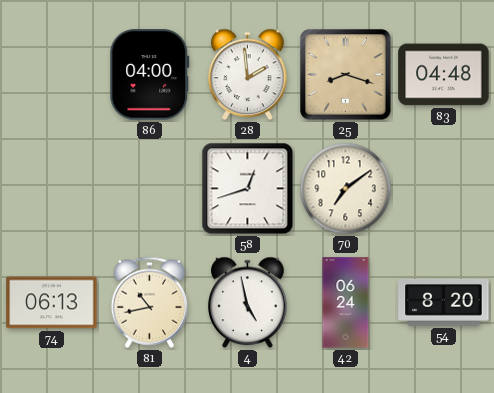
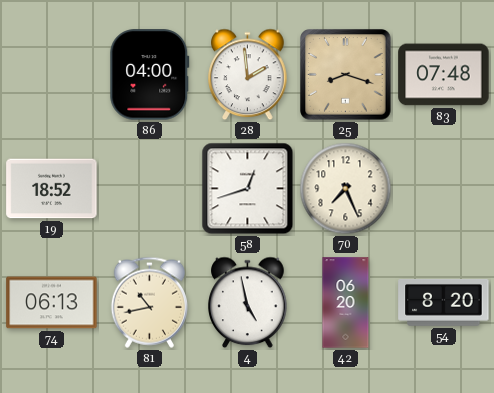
83: 04:48 -> 07:48 (444, 75)
19: none -> 18:52 (52, 189)
70: 7:09 -> 7:26 (346, 189)
42: 06:24 -> 06:20 (346, 303)
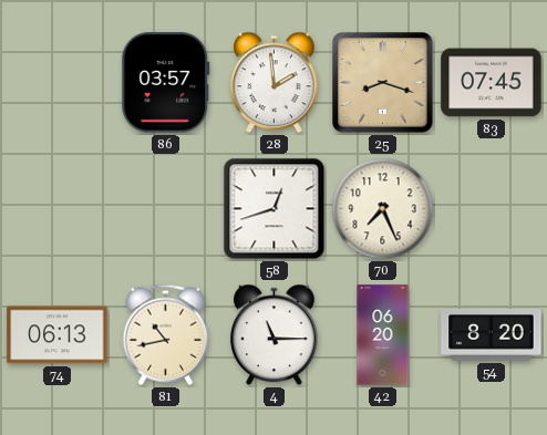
86: 04:00 -> 03:57 (166, 83)
83: 07:48 -> 07:45 (492, 83)
19: 18:52 -> none (52, 189)
4: 4:58 -> 11:15 (275, 335)
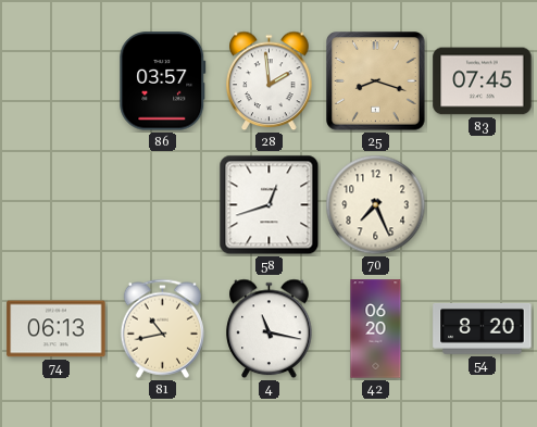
4: 11:15 -> 11:17 (270, 329)
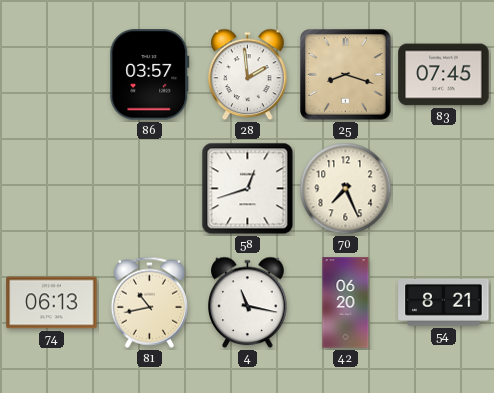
54: 8:20 -> 8:21 (444, 302)
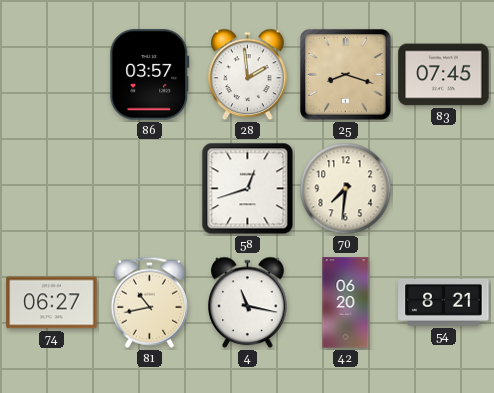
70: 7:26 -> 7:31 (346, 189)
74: 06:13 -> 06:27 (52, 303)
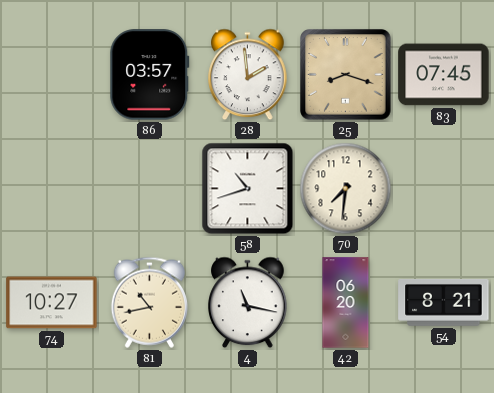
58: 12:42 -> 10:42 (248, 189)
74: 06:27 -> 10:27 (52, 303)
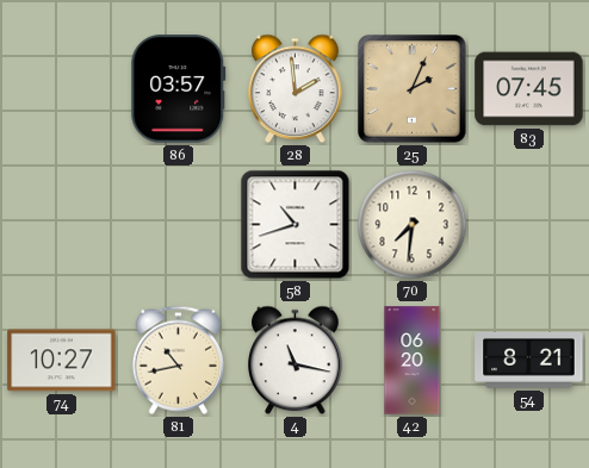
25: 8:18 -> 2:04 (413, 89)
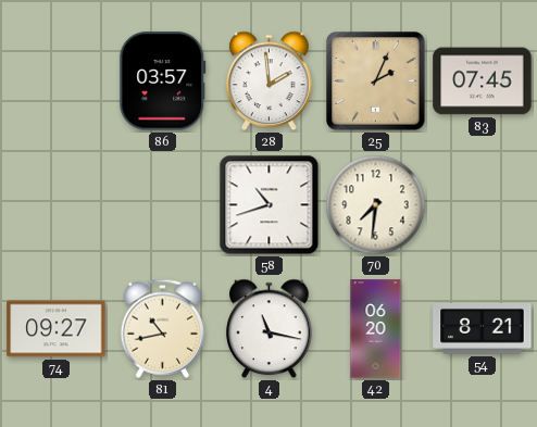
74: 10:27 -> 09:27 (57, 329)
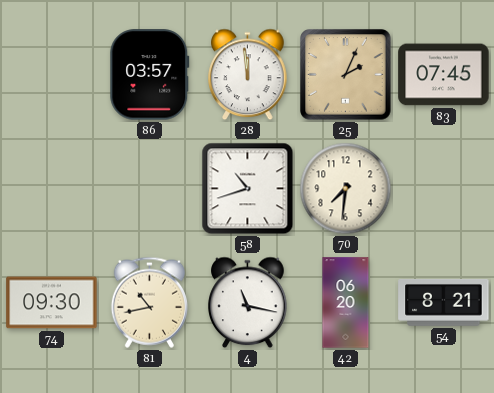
28: 1:59 -> 11:59 (248, 75)
74: 09:27 -> 09:30 (52, 303)
